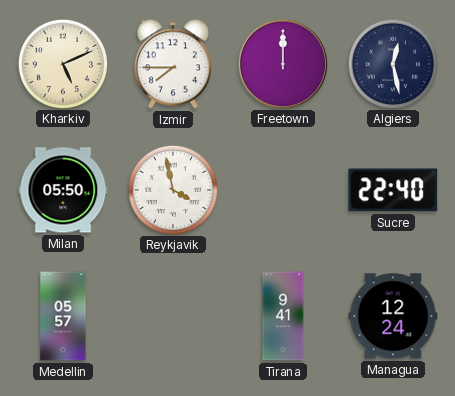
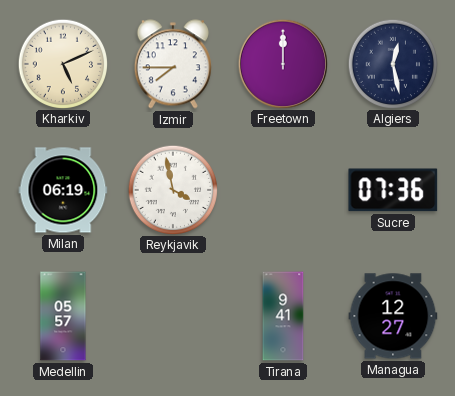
Milan: 05:50 -> 06:19 (63, 190)
Sucre: 22:40 -> 07:36 (393, 190)
Managua: 12:24 -> 12:27 (393, 316)
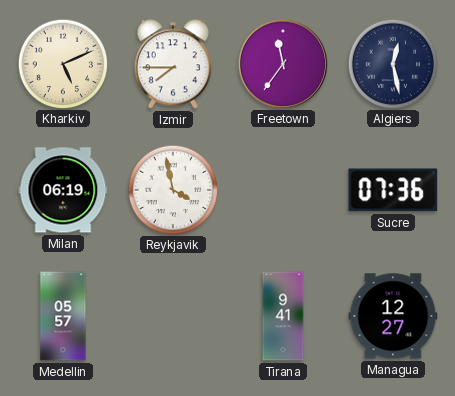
Freetown: 12:00 -> 11:36 (282, 63)
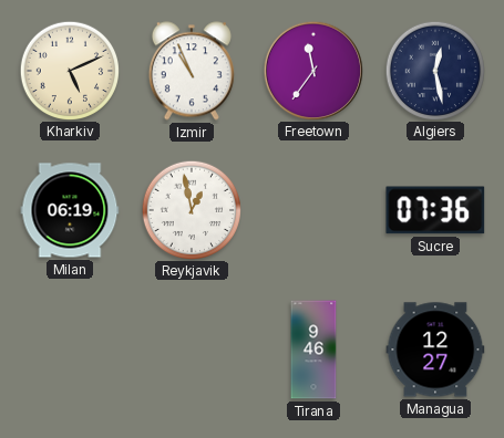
Izmir: 7:45 -> 10:56 (192, 71)
Reykjavik: 3:58 -> 12:58 (191, 209)
Medellin: 05:57 -> none (63, 316)
Tirana: 9:41 -> 9:46 (313, 350)
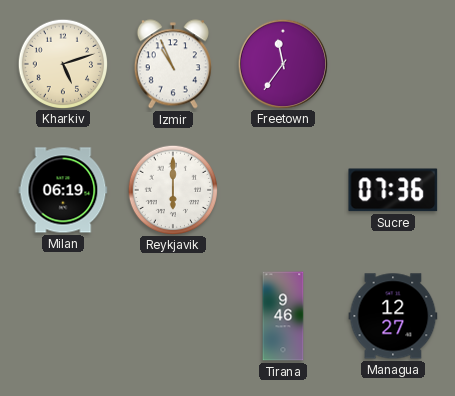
Kharkiv: 5:11 -> 5:12 (62, 63)
Algiers: 12:28 -> none (434, 70)
Reykjavik: 12:58 -> 6:00 (172, 189)
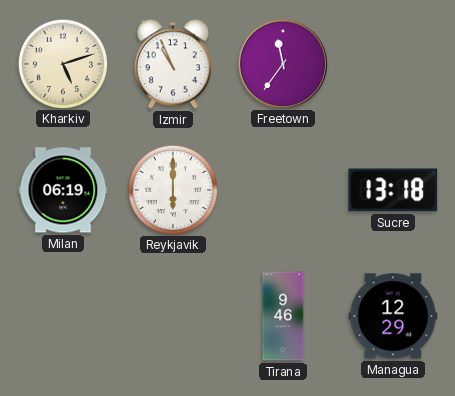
Sucre: 07:36 -> 13:18 (393, 190)
Managua: 12:27 -> 12:29 (393, 316)
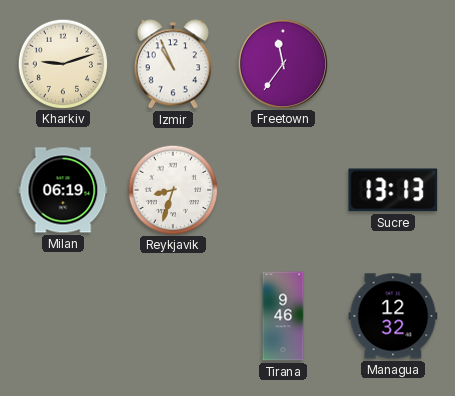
Kharkiv: 5:12 -> 9:12 (62, 63)
Reykjavik: 6:00 -> 8:33 (172, 189)
Sucre: 13:18 -> 13:13 (393, 190)
Managua: 12:29 -> 12:32 (393, 316)
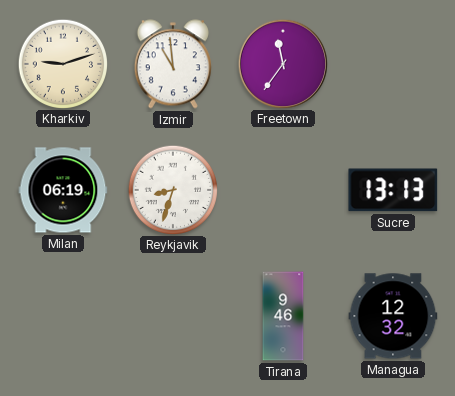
Izmir: 10:56 -> 10:59 (173, 64)
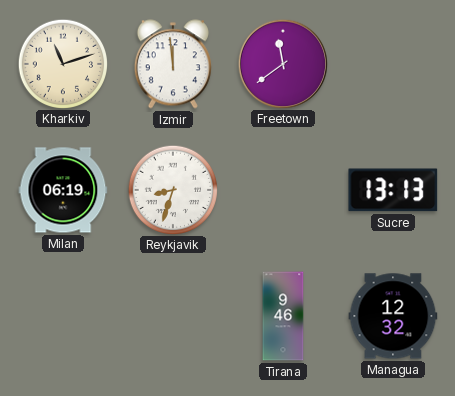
Kharkiv: 9:12 -> 11:12 (62, 63)
Izmir: 10:59 -> 11:59 (173, 64)
Freetown: 11:36 -> 11:39 (282, 63)
